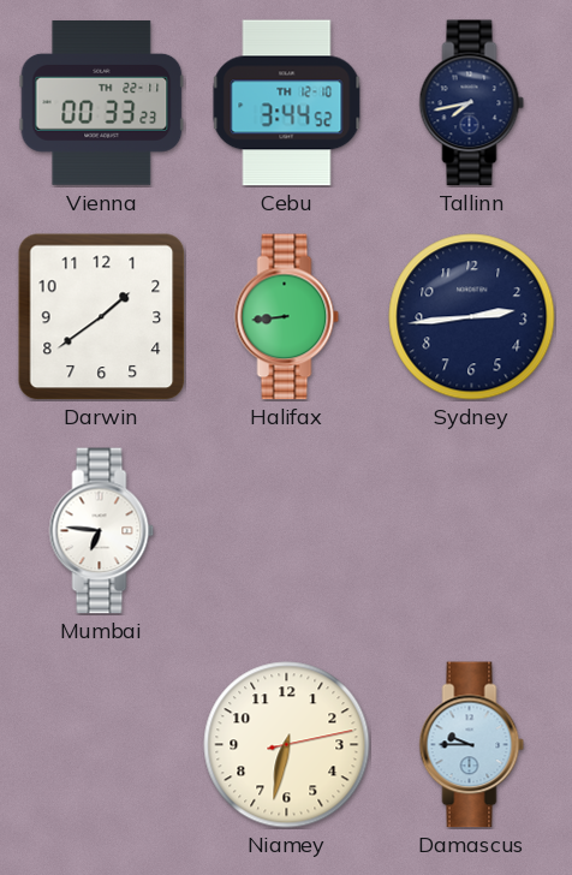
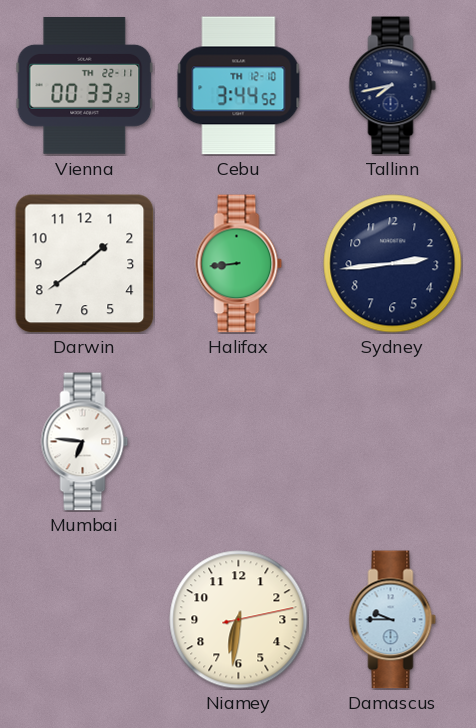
Niamey: 6:32 -> 6:31 (239, 620)
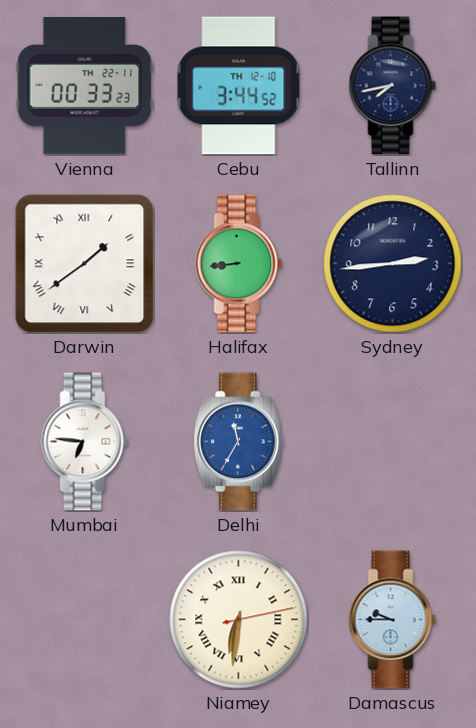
Darwin numerals: Arabic -> Roman (85, 264)
Delhi: none -> 11:35 (238, 442)
Niamey numerals: Arabic -> Roman (239, 620)
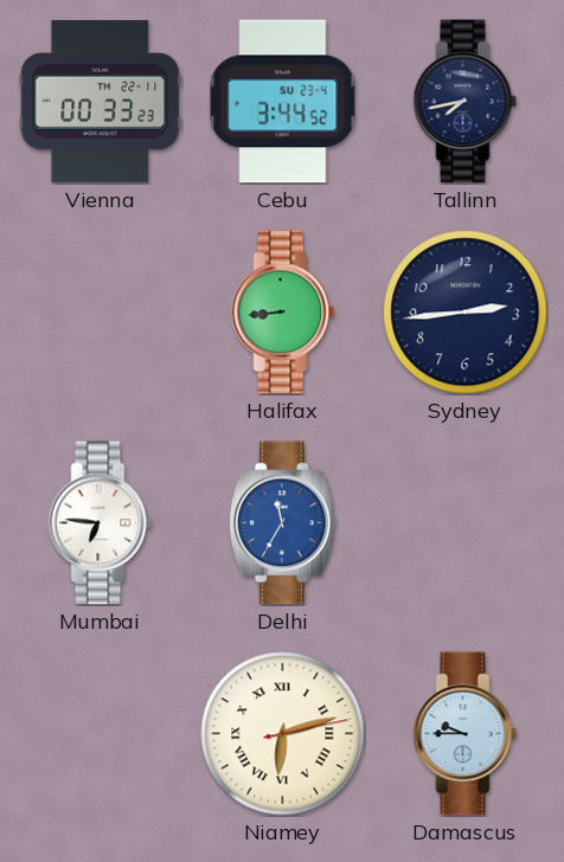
Cebu date: TH 12-10 -> SU 23-4 (283, 102)
Darwin: 1:39 -> none (85, 264)
Niamey: 6:31 -> 6:12 (283, 734)
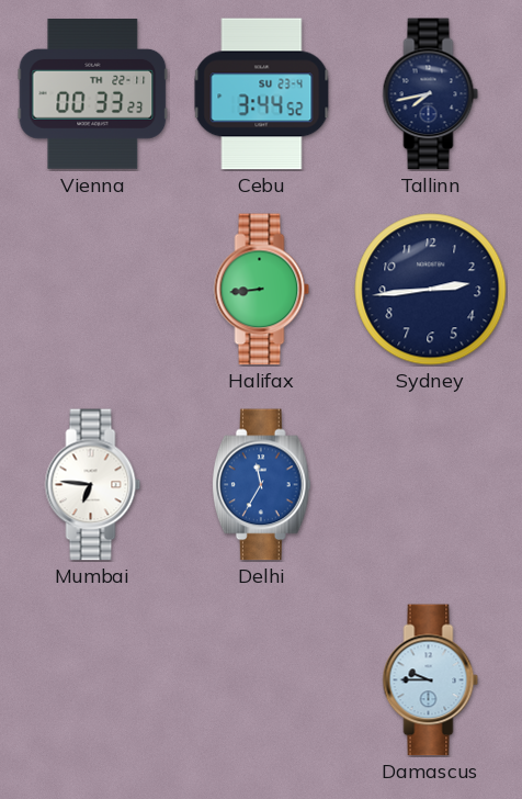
Niamey: 6:12 -> none (283, 734)
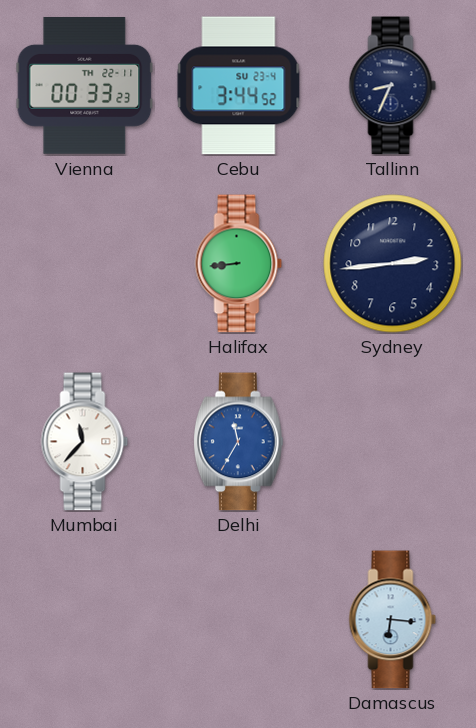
Tallinn: 7:43 -> 8:34 (393, 86)
Mumbai: 6:46 -> 11:37 (85, 442)
Damascus: 9:45 -> 6:16 (393, 620)
